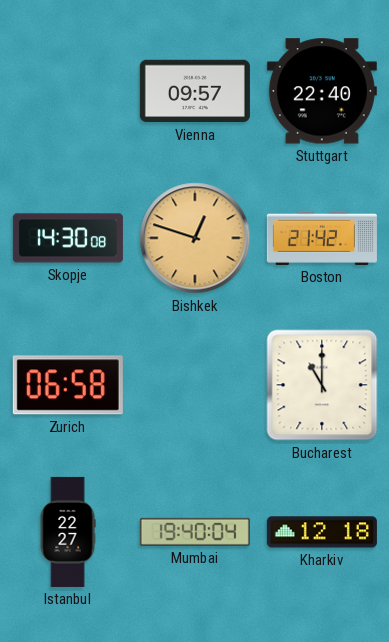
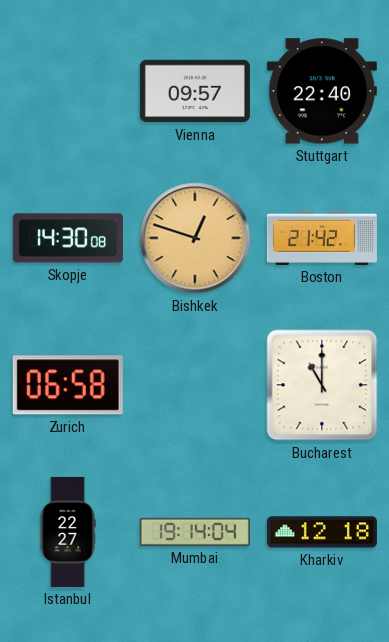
Mumbai: 19:40 -> 19:14 (195, 532)
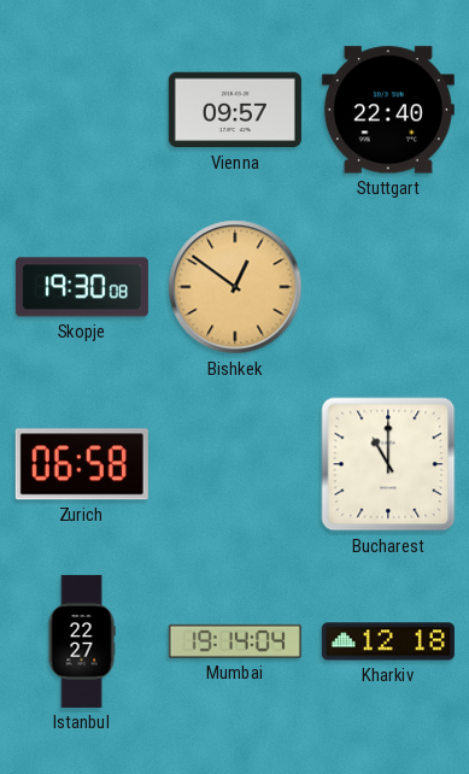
Skopje: 14:30 -> 19:30 (82, 287)
Bishkek: 12:48 -> 12:51 (235, 287)
Boston: 21:42 -> none (322, 238)
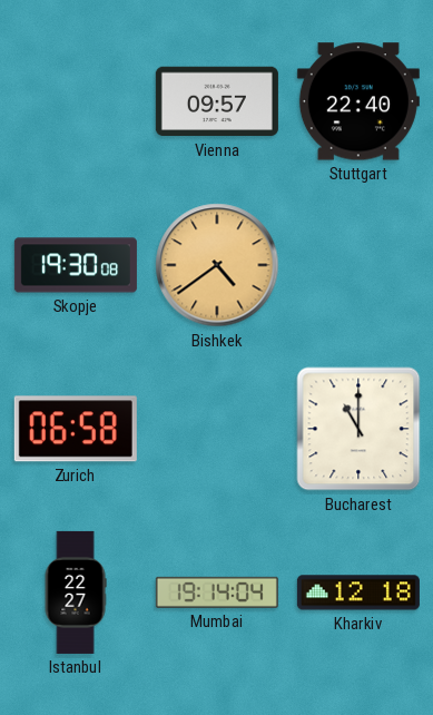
Bishkek: 12:51 -> 4:39 (217, 265)
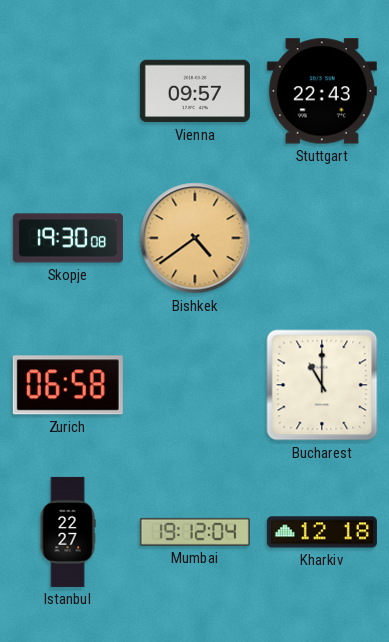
Stuttgart: 22:40 -> 22:43 (322, 91)
Mumbai: 19:14 -> 19:12 (195, 532)
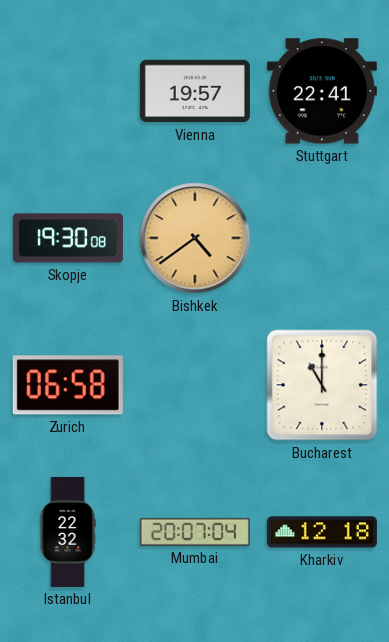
Vienna: 09:57 -> 19:57 (195, 91)
Stuttgart: 22:43 -> 22:41 (322, 91)
Istanbul: 22:27 -> 22:32 (68, 532)
Mumbai: 19:12 -> 20:07 (195, 532)
